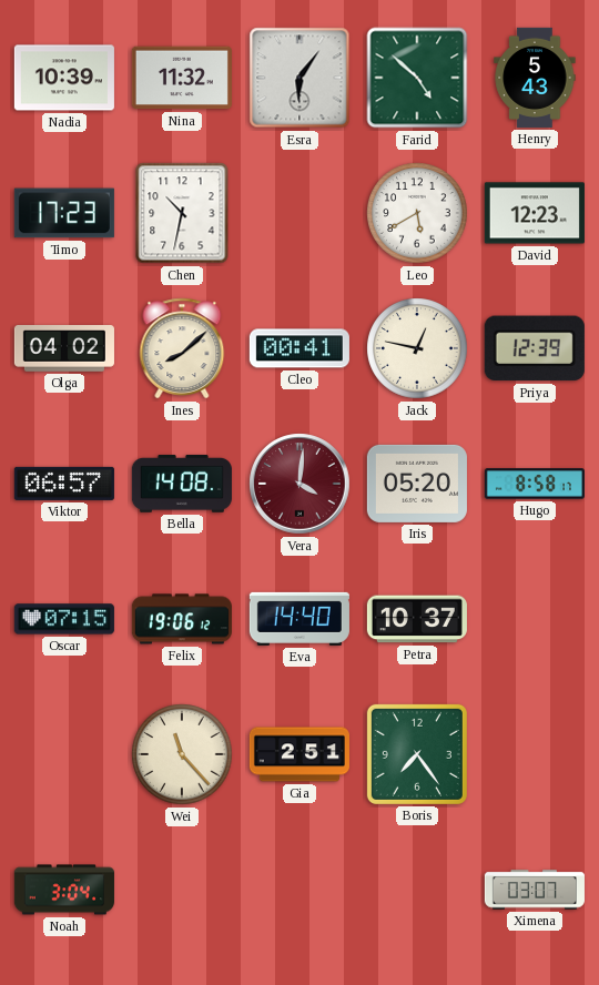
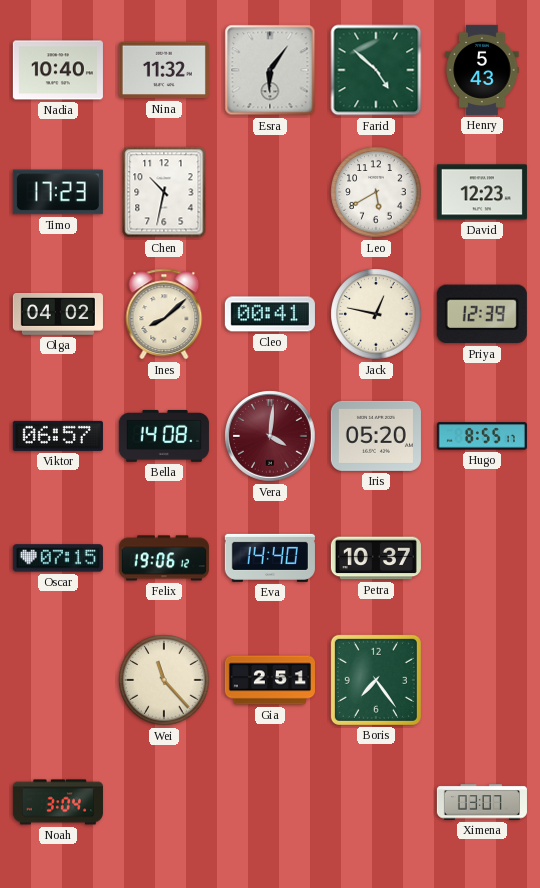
Nadia: 10:39 -> 10:40 (58, 70)
Hugo: 8:58 -> 8:55 (482, 436)
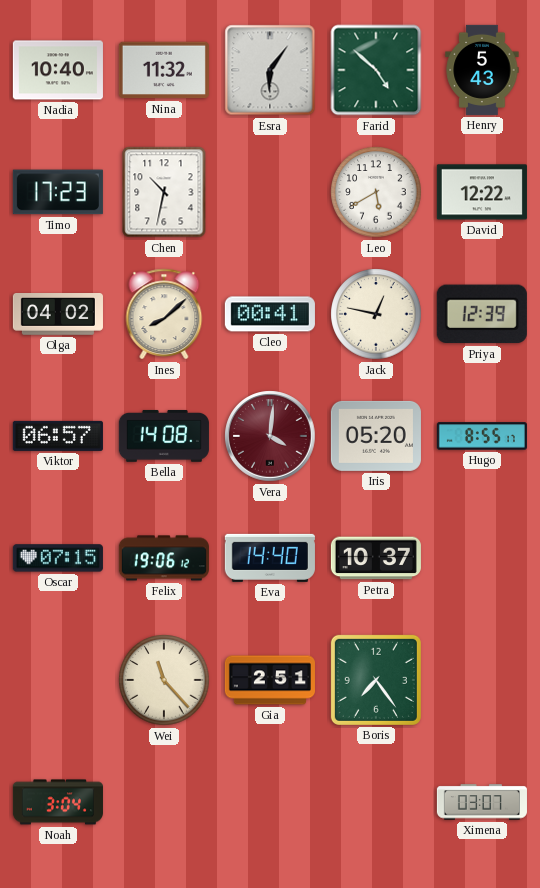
David: 12:23 -> 12:22 (482, 192)
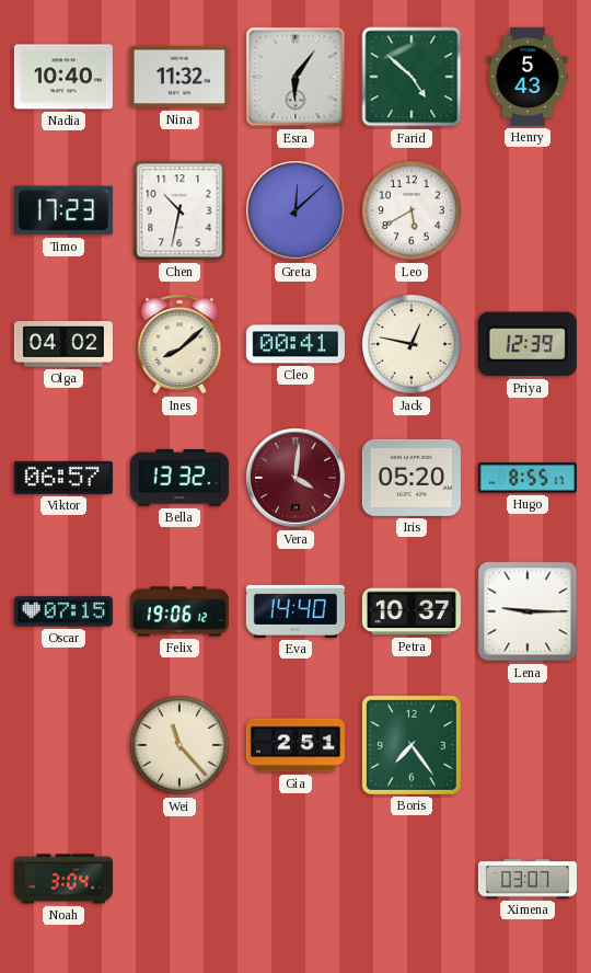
Greta: none -> 12:08 (296, 210)
David: 12:22 -> none (482, 192)
Bella: 14:08 -> 13:32 (179, 478)
Lena: none -> 9:15 (528, 611)
